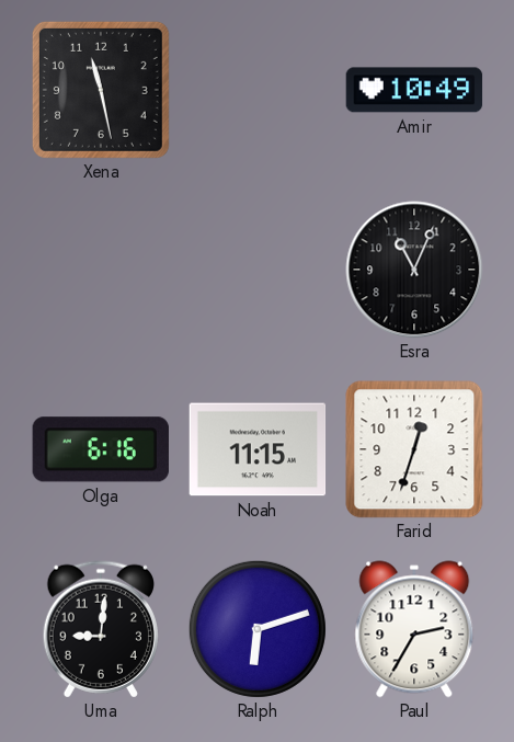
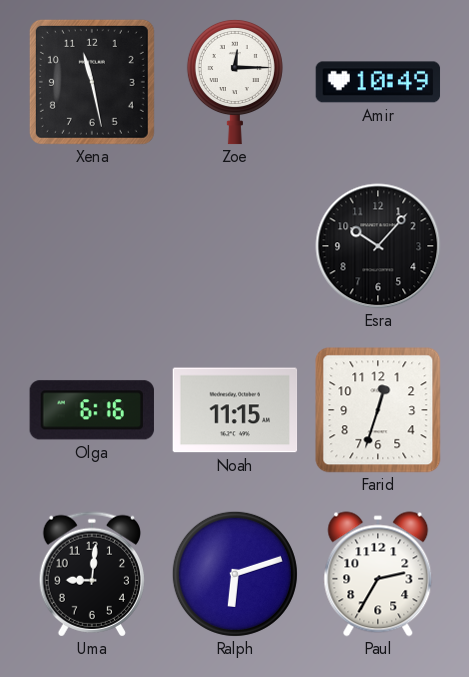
Zoe: none -> 12:15 (235, 82)
Esra: 11:04 -> 10:07 (378, 246)
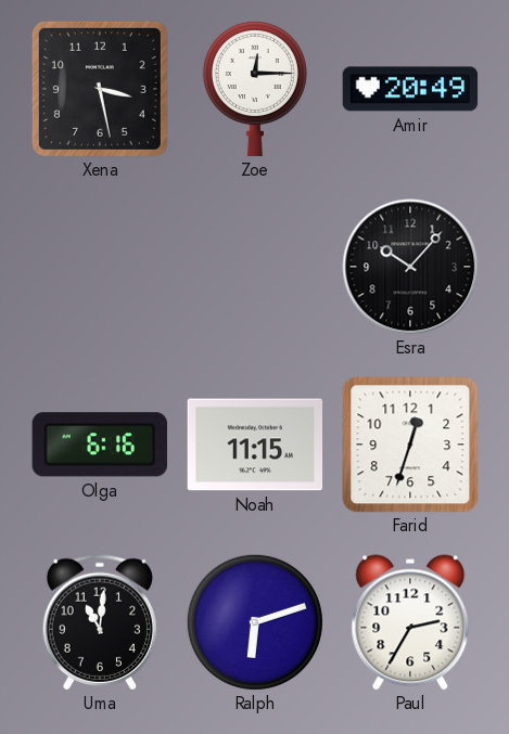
Xena: 11:28 -> 3:28 (100, 89)
Amir: 10:49 -> 20:49 (410, 89)
Uma: 9:01 -> 11:01 (100, 622)
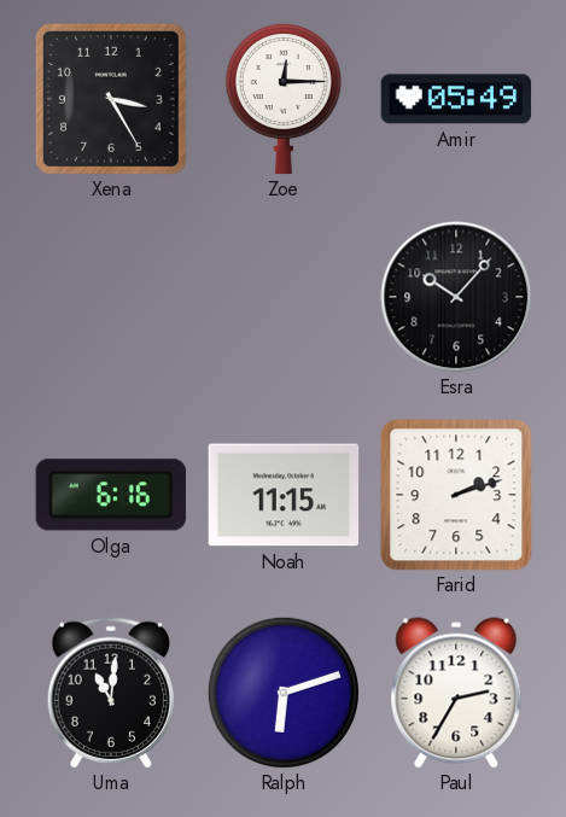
Xena: 3:28 -> 3:25 (111, 99)
Amir: 20:49 -> 05:49 (456, 99)
Farid: 12:33 -> 2:12 (456, 495)
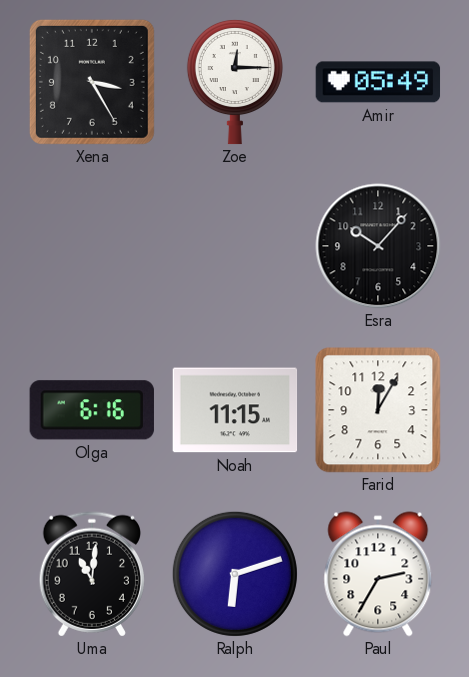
Farid: 2:12 -> 12:05 (378, 410)
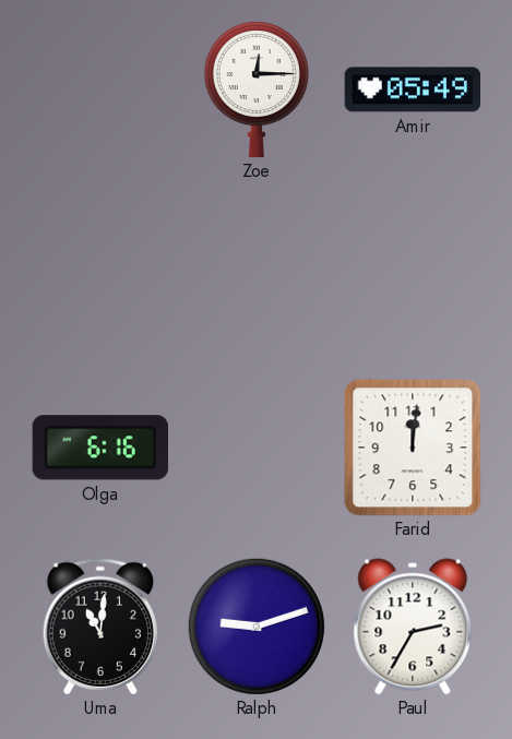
Xena: 3:25 -> none (92, 82)
Esra: 10:07 -> none (378, 246)
Noah: 11:15 -> none (235, 410)
Farid: 12:05 -> 12:01 (413, 448)
Ralph: 6:12 -> 9:12 (257, 627)
